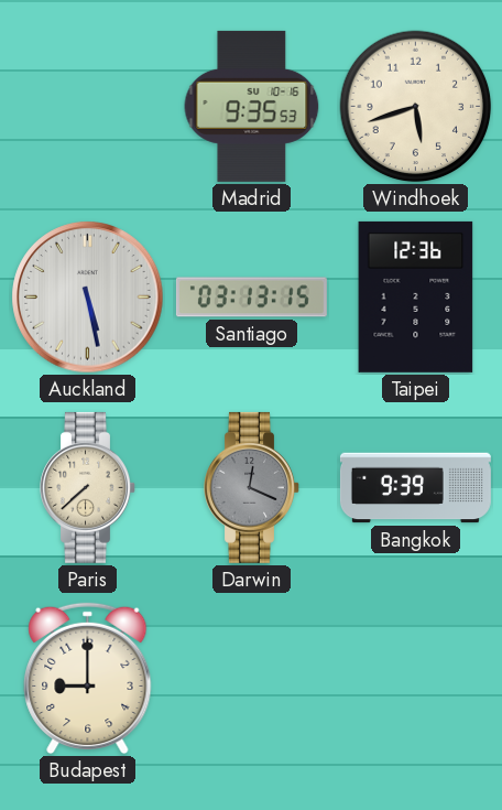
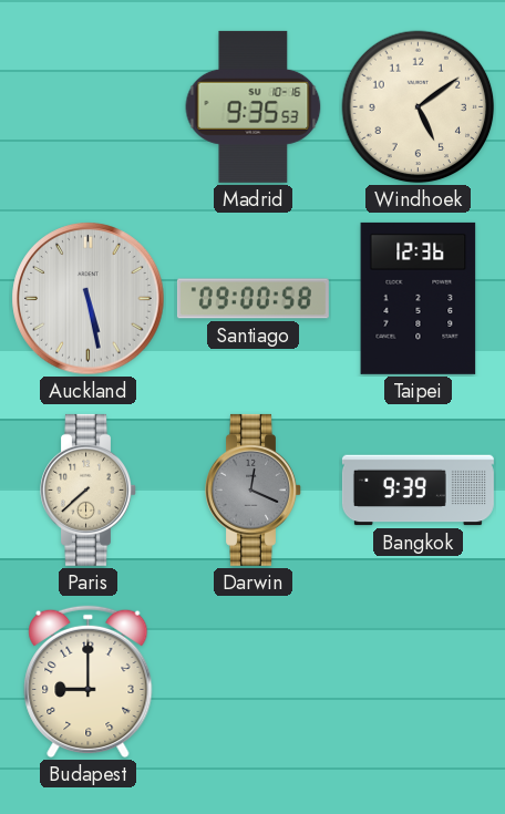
Windhoek: 5:42 -> 5:09 (419, 107)
Santiago: 03:13 -> 09:00 (252, 299)
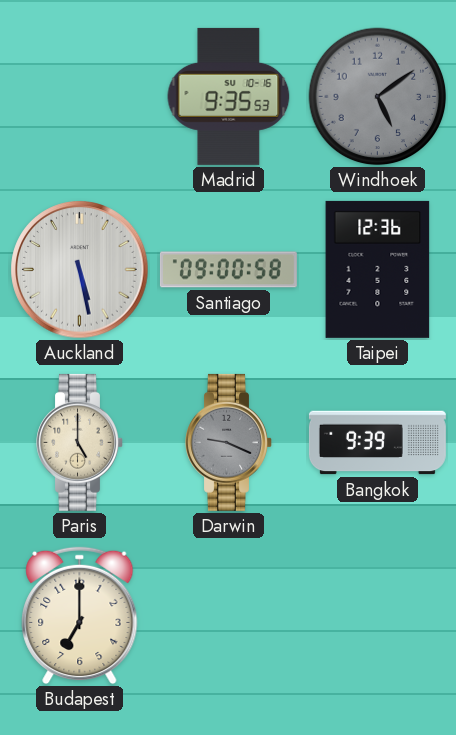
Windhoek dial: cream -> grey (378, 97)
Paris: 7:38 -> 5:00 (80, 442)
Darwin: 12:19 -> 9:19 (229, 442)
Budapest: 9:00 -> 7:00 (80, 616)
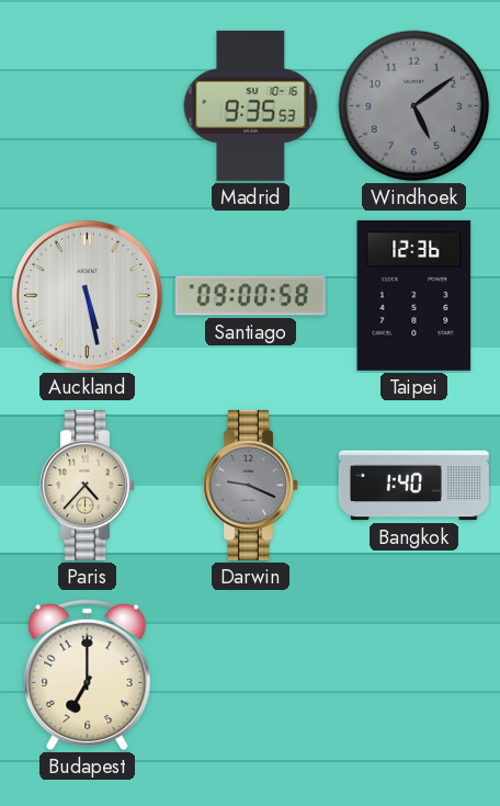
Paris: 5:00 -> 4:37 (88, 485)
Bangkok: 9:39 -> 1:40 (413, 486)
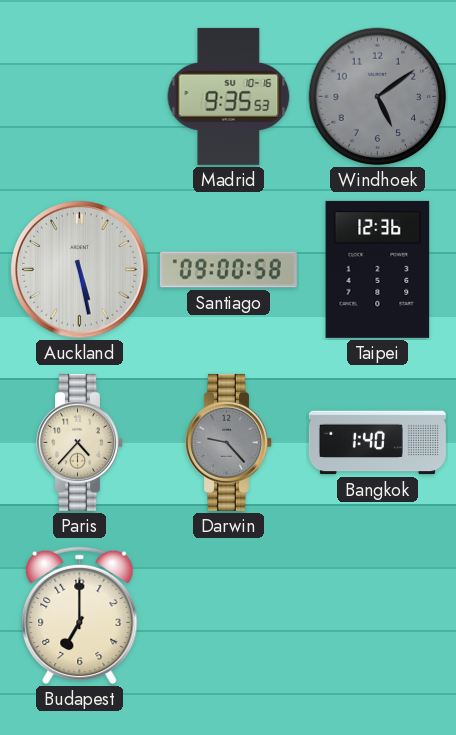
Darwin: 9:19 -> 9:23 (229, 442)
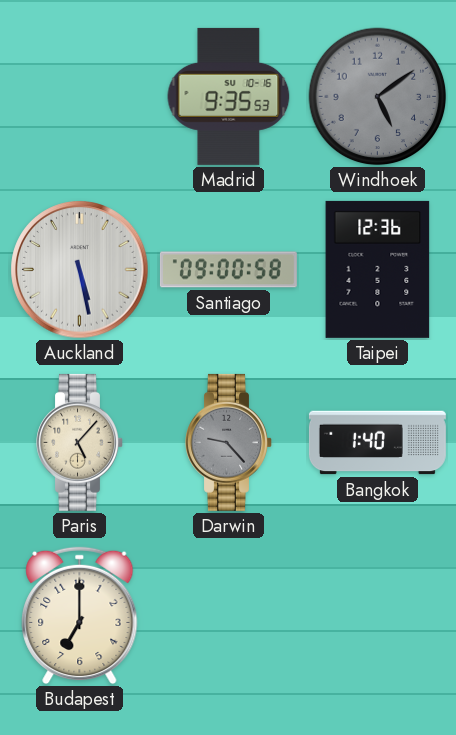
Paris: 4:37 -> 5:07 (80, 442)
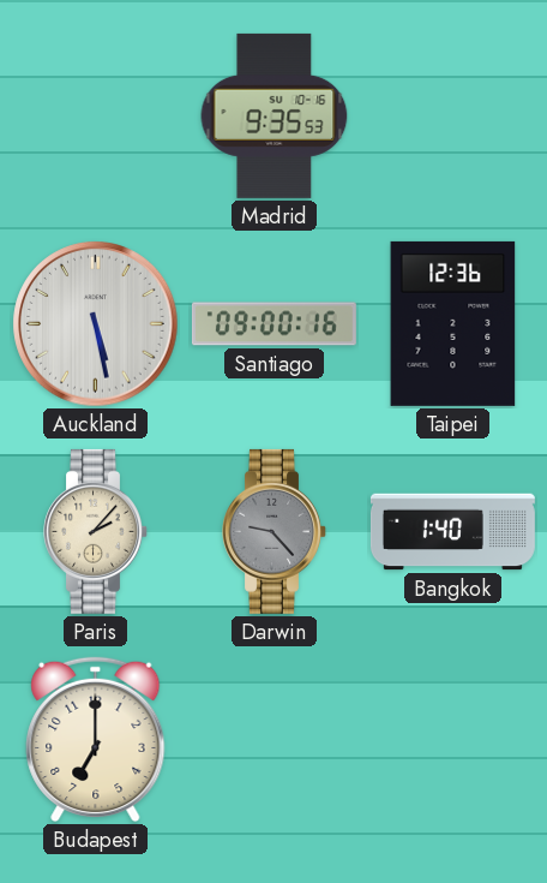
Windhoek: 5:09 -> none (378, 97)
Santiago: 09:00:58 -> 09:00:16 (273, 324)
Paris: 5:07 -> 2:07 (96, 531)
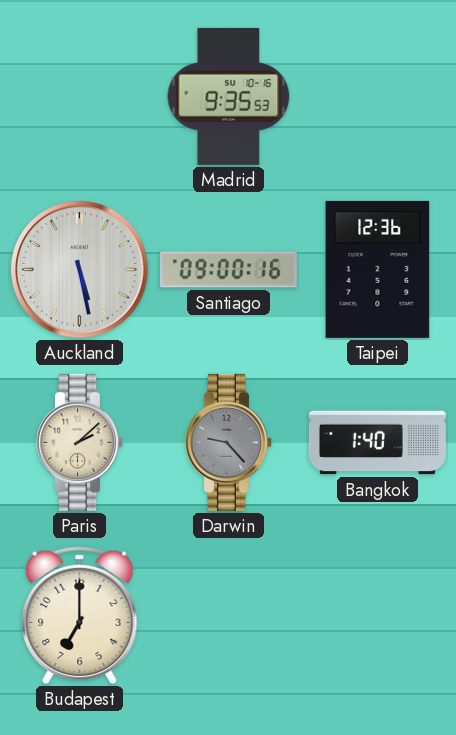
Paris: 2:07 -> 2:08 (80, 442)
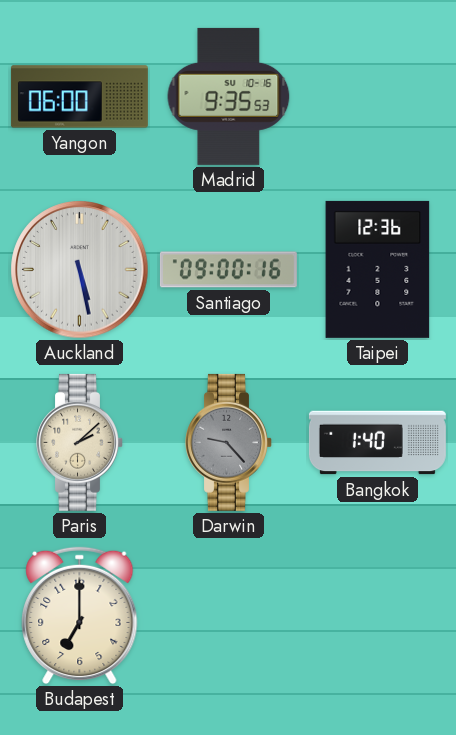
Yangon: none -> 06:00 (79, 97)
